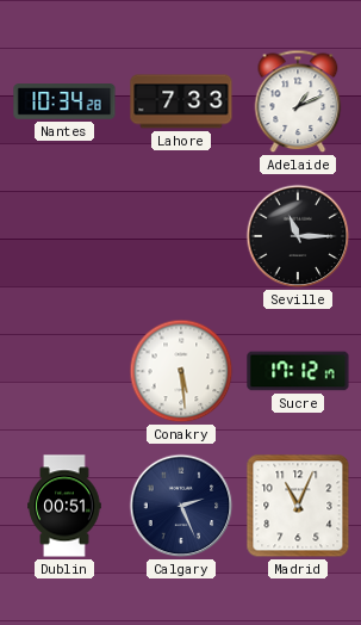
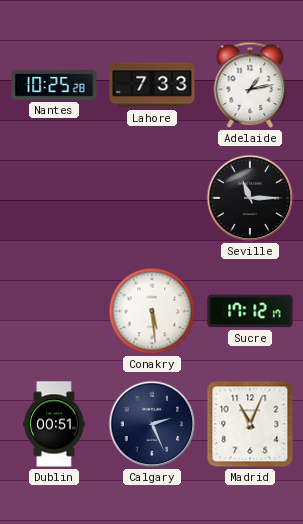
Nantes: 10:34 -> 10:25 (54, 85)
Adelaide: 1:11 -> 1:13 (250, 85)
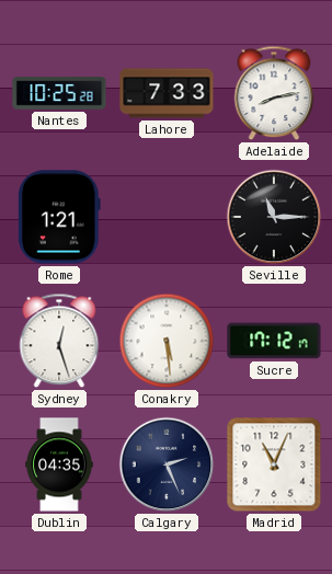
Adelaide: 1:13 -> 8:13 (274, 93)
Rome: none -> 1:21 (59, 217)
Sydney: none -> 12:27 (59, 341)
Dublin: 00:51 -> 04:35 (59, 464)
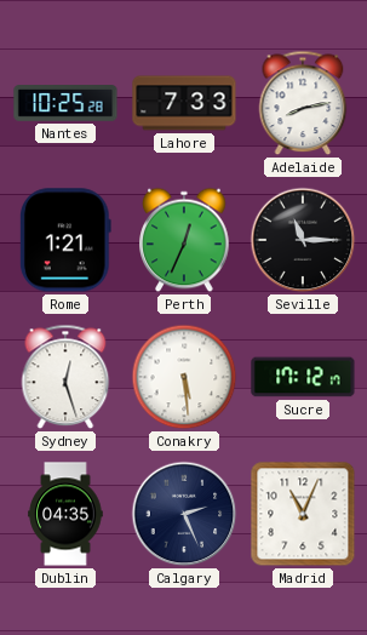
Perth: none -> 12:34 (184, 240)
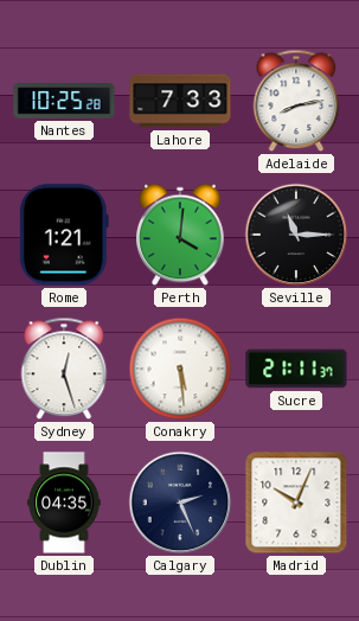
Perth: 12:34 -> 4:01 (180, 235)
Sucre: 17:12 -> 21:11 (296, 369)
Madrid: 11:04 -> 10:04 (296, 502)
